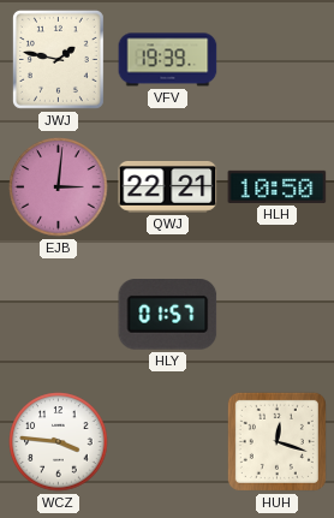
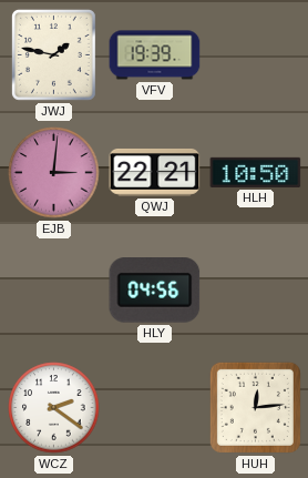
HLY: 01:57 -> 04:56 (155, 291)
WCZ: 3:46 -> 2:21 (54, 408)
HUH: 12:18 -> 12:14 (255, 407)
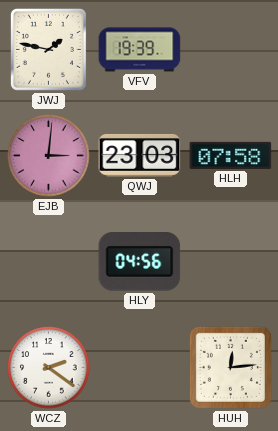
QWJ: 22:21 -> 23:03 (140, 155)
HLH: 10:50 -> 07:58 (231, 155)
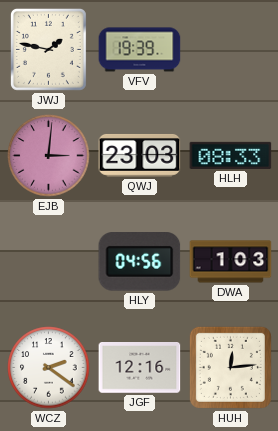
HLH: 07:58 -> 08:33 (231, 155)
DWA: none -> 1:03 (231, 262)
JGF: none -> 12:16 (140, 368)
